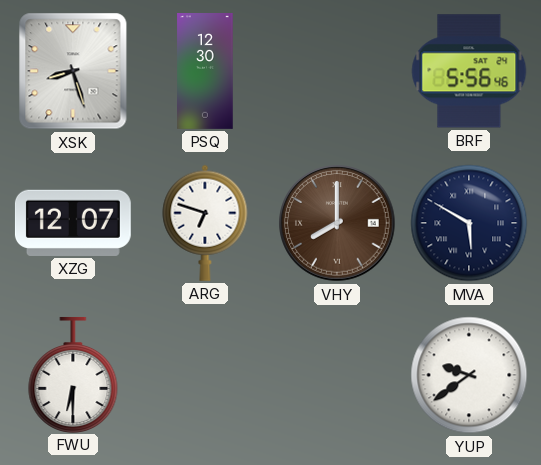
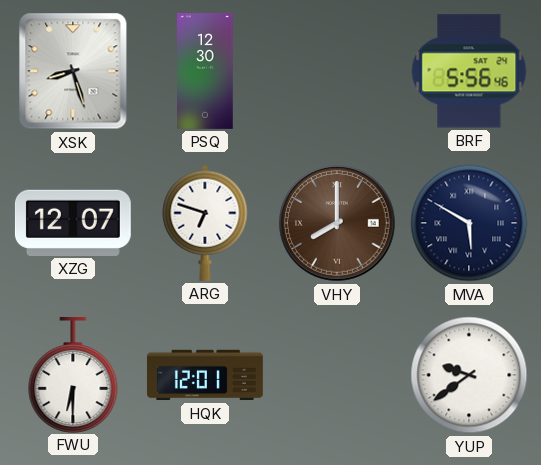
HQK: none -> 12:01 (205, 375)
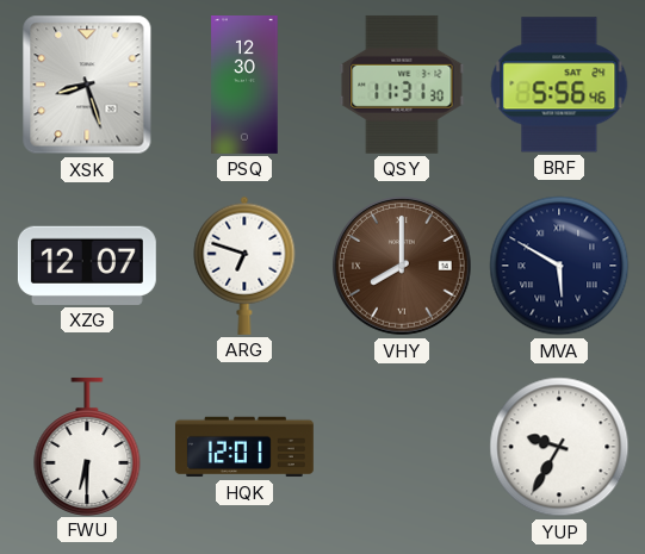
QSY: none -> 11:31 (402, 85)
YUP: 9:39 -> 9:35 (559, 447)
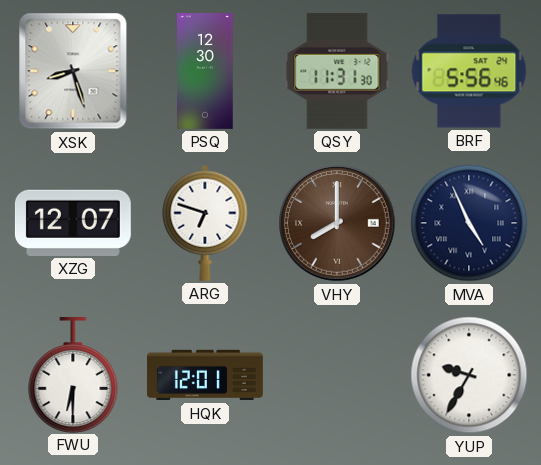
MVA: 5:50 -> 4:56 (469, 223)
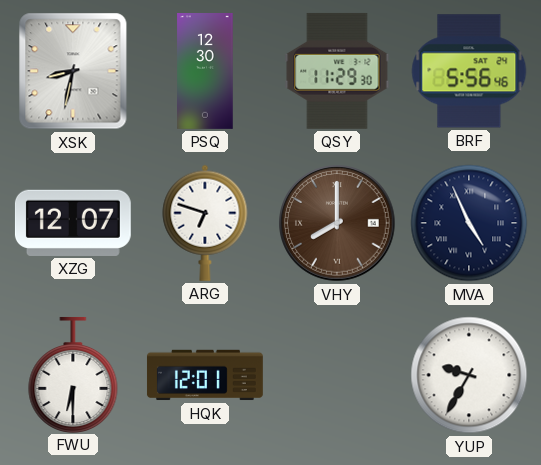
XSK: 8:27 -> 8:32 (73, 71)
QSY: 11:31 -> 11:29 (337, 71)
